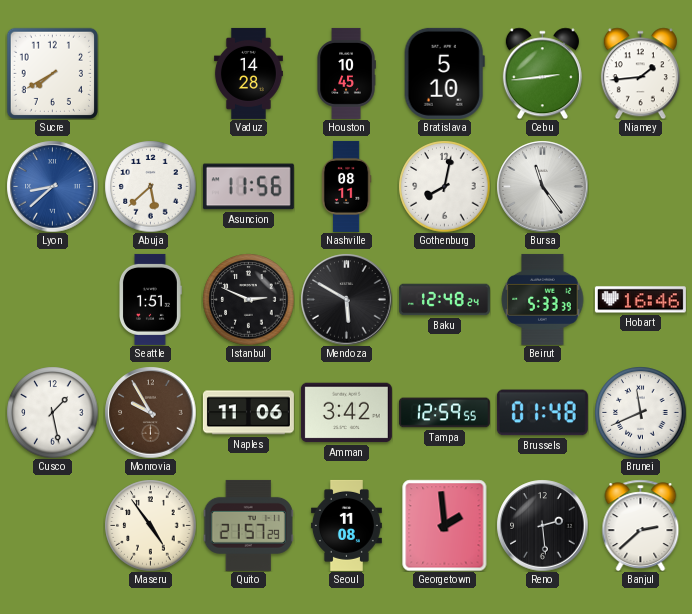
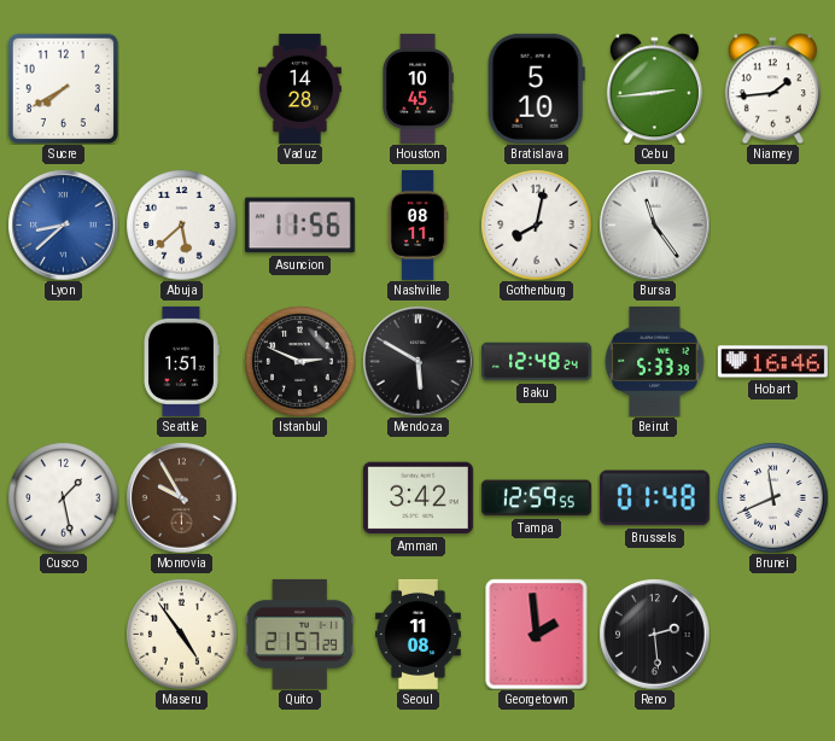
Naples: 11:06 -> none (248, 413)
Banjul: 2:38 -> none (641, 525)
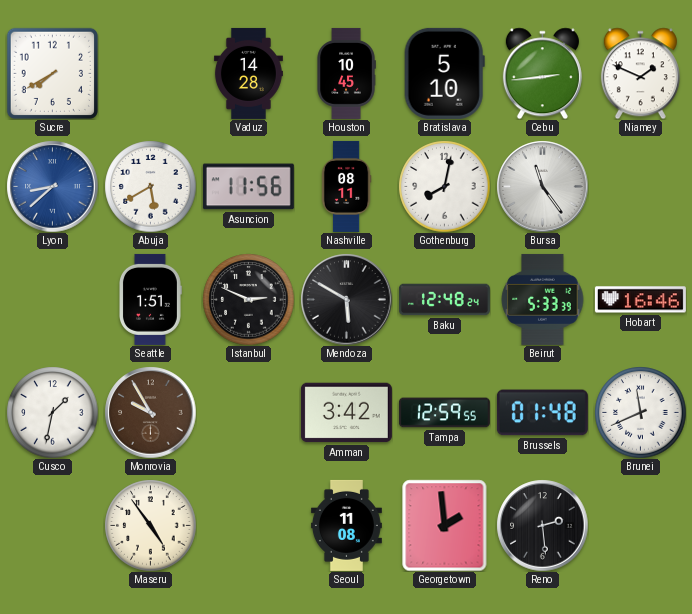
Niamey: 1:44 -> 1:49 (640, 73)
Abuja: 5:38 -> 5:40 (150, 186)
Cusco: 1:28 -> 1:32 (52, 412)
Quito: 21:57 -> none (299, 634)
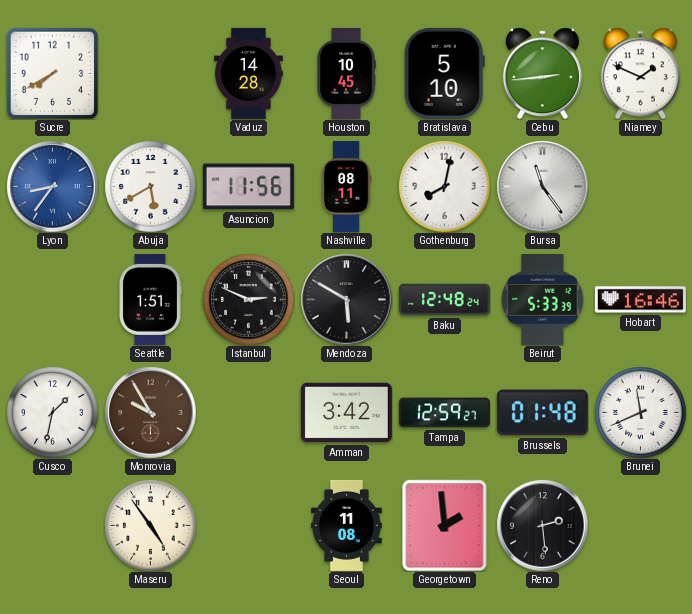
Lyon: 8:38 -> 8:36 (52, 186)
Tampa: 12:59:55 -> 12:59:27 (444, 413)
